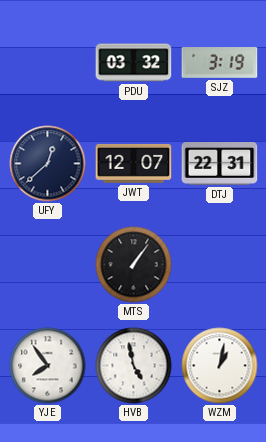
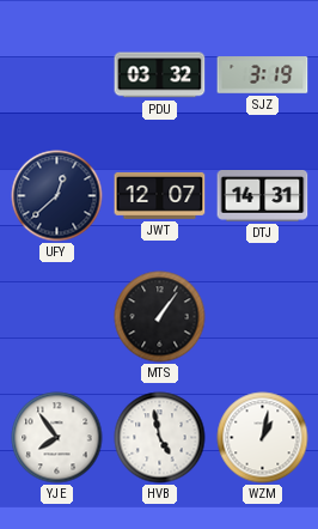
DTJ: 22:31 -> 14:31 (263, 196)
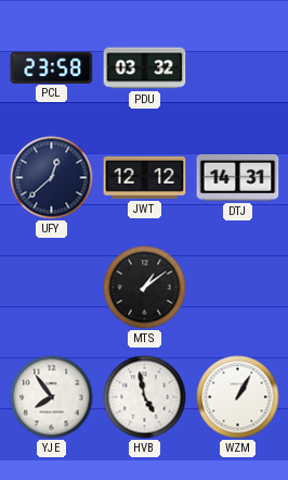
PCL: none -> 23:58 (52, 67)
SJZ: 3:19 -> none (263, 75)
JWT: 12:07 -> 12:12 (145, 177)
MTS: 1:06 -> 1:09 (145, 288)
WZM: 1:02 -> 1:05 (238, 397)
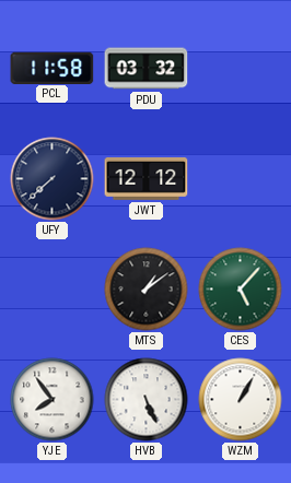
PCL: 23:58 -> 11:58 (53, 68)
UFY: 12:38 -> 7:38 (53, 179)
DTJ: 14:31 -> none (238, 178)
CES: none -> 5:07 (241, 290)
HVB: 4:58 -> 5:26 (147, 400)
